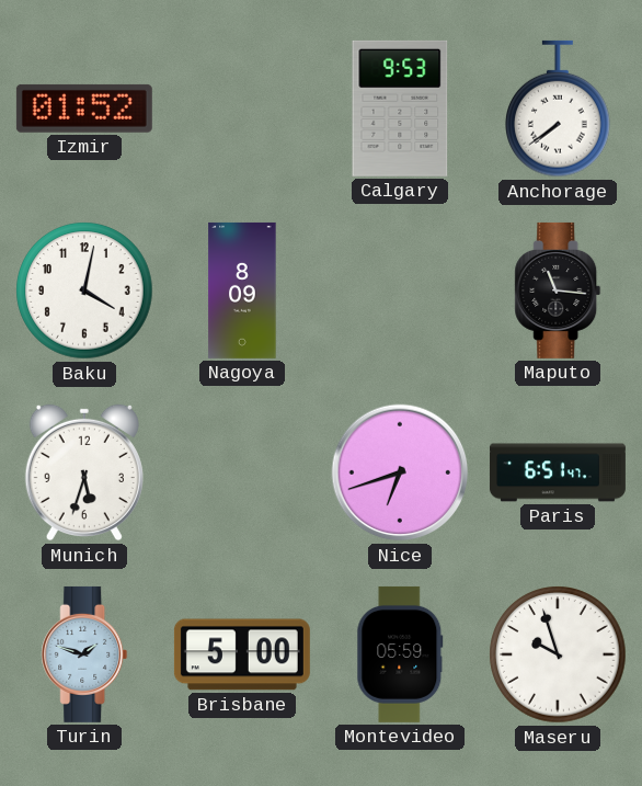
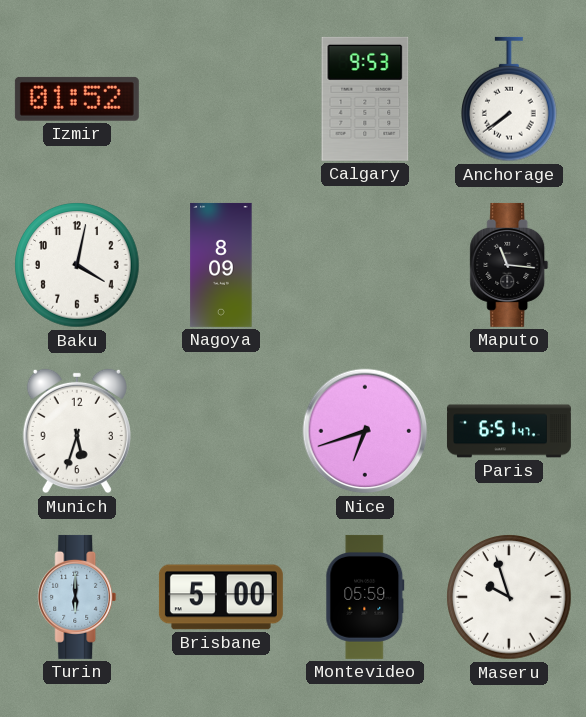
Turin: 1:48 -> 6:00 (77, 597)
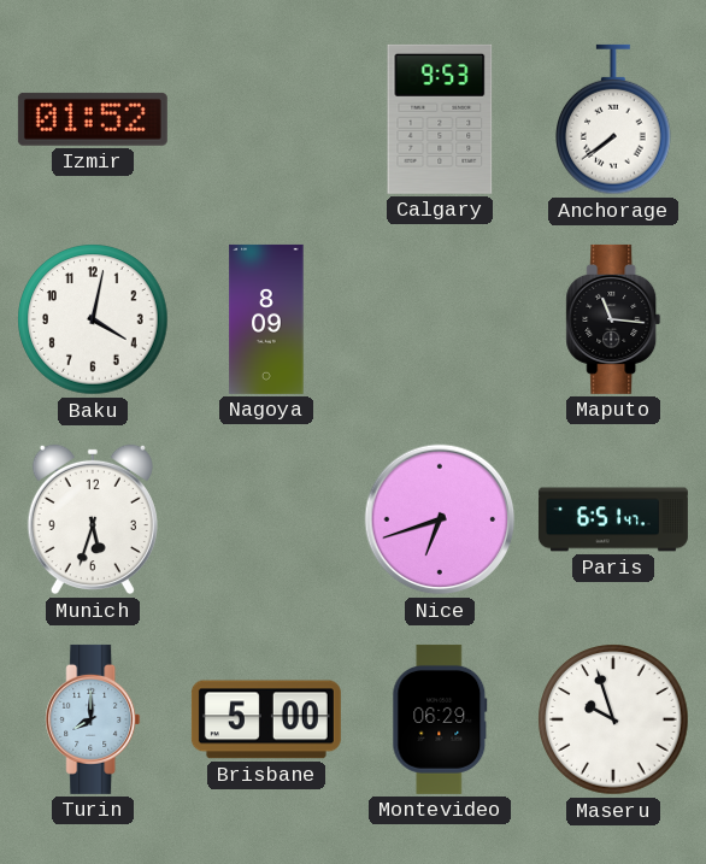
Turin: 6:00 -> 8:00 (93, 719)
Montevideo: 05:59 -> 06:29 (440, 719)
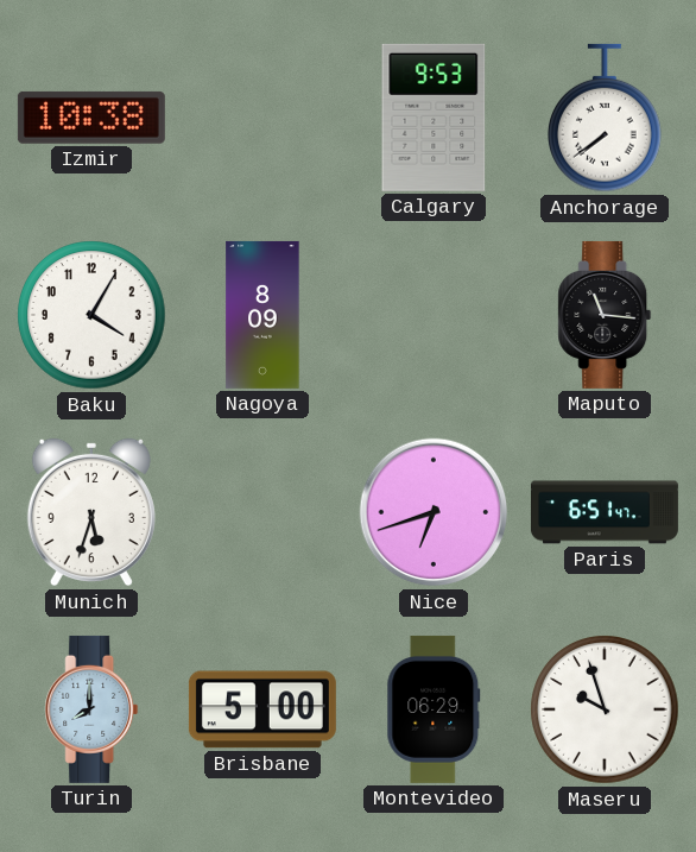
Izmir: 01:52 -> 10:38 (91, 118)
Baku: 4:02 -> 4:05 (91, 315)
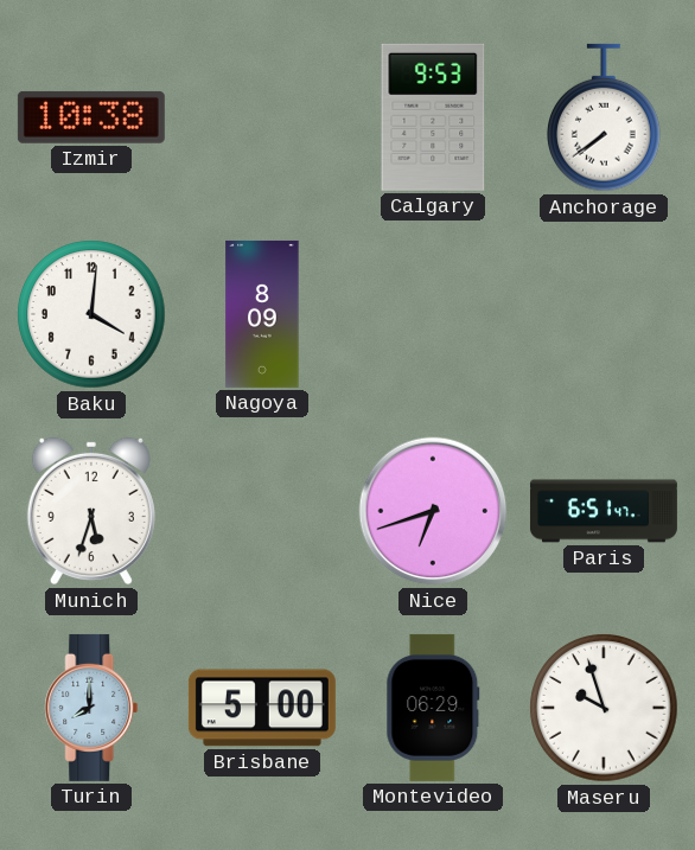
Baku: 4:05 -> 4:01 (91, 314)
Maputo: 11:16 -> none (605, 315)
